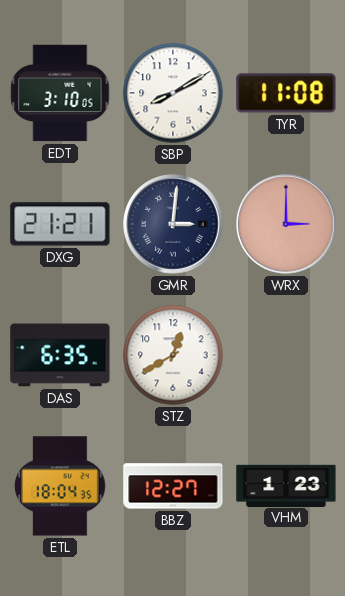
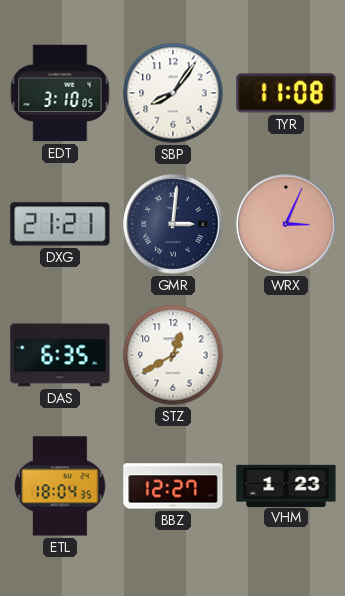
SBP: 8:10 -> 8:06 (173, 93)
WRX: 3:00 -> 3:04 (286, 224)
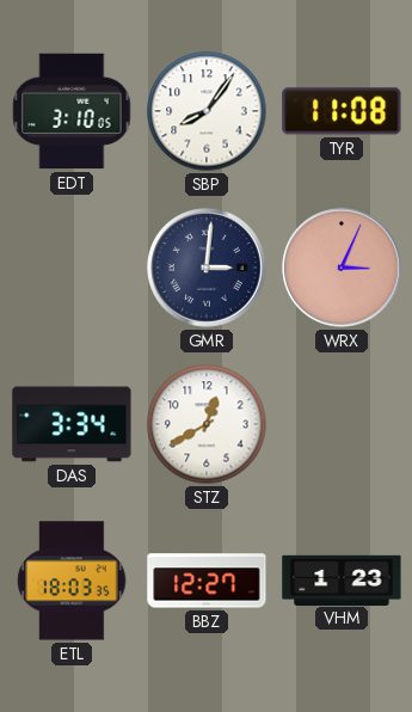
DXG: 21:21 -> none (60, 224)
DAS: 6:35 -> 3:34 (72, 424)
ETL: 18:04 -> 18:03 (72, 581)
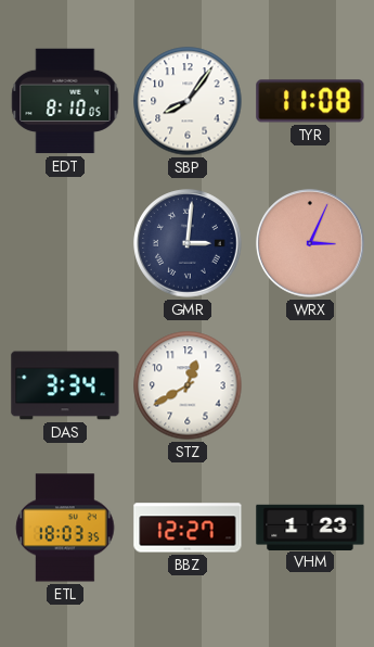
EDT: 3:10 -> 8:10 (65, 101)
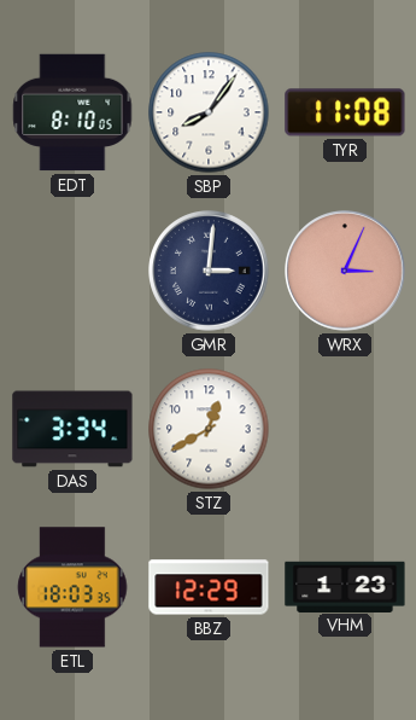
BBZ: 12:27 -> 12:29 (209, 587)
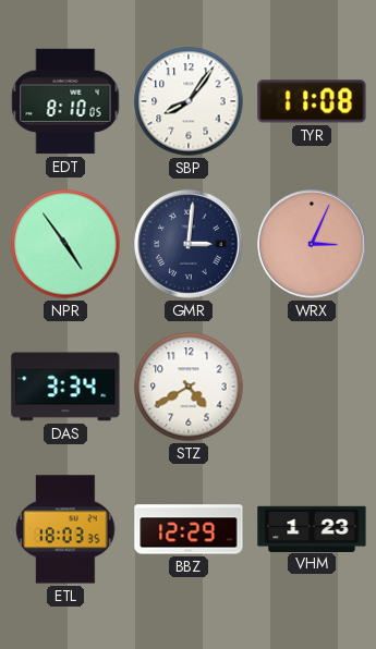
NPR: none -> 4:54 (65, 244)
STZ: 12:40 -> 4:40 (189, 387)
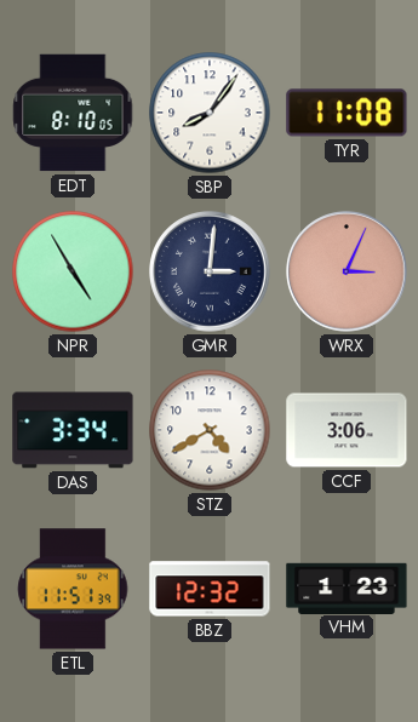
NPR: 4:54 -> 4:55 (73, 271)
CCF: none -> 3:06 (347, 430)
ETL: 18:03 -> 11:51 (73, 589)
BBZ: 12:29 -> 12:32 (210, 589)
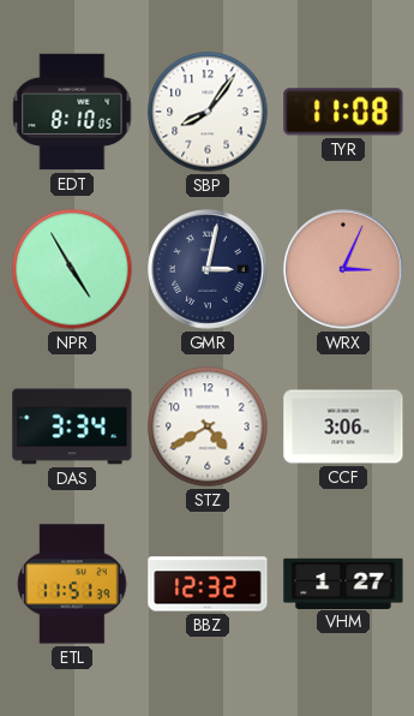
GMR: 3:01 -> 3:02 (208, 269)
VHM: 1:23 -> 1:27 (343, 583)
